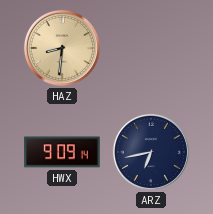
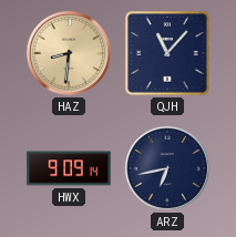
QJH: none -> 11:07 (167, 53)
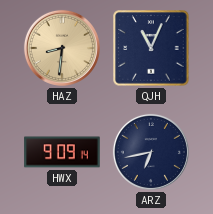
QJH: 11:07 -> 11:04 (151, 48)
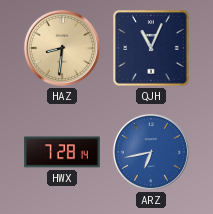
HWX: 9:09 -> 7:28 (62, 152)
ARZ dial: navy -> blue (151, 152)
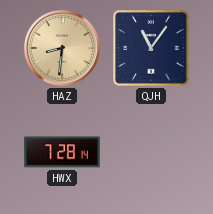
QJH: 11:04 -> 11:06 (151, 48)
ARZ: 6:43 -> none (151, 152)
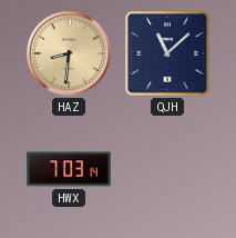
QJH: 11:06 -> 11:08 (167, 53)
HWX: 7:28 -> 7:03 (69, 169)
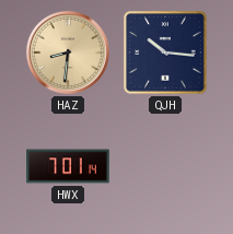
QJH: 11:08 -> 10:16 (165, 52)
HWX: 7:03 -> 7:01 (68, 166)
